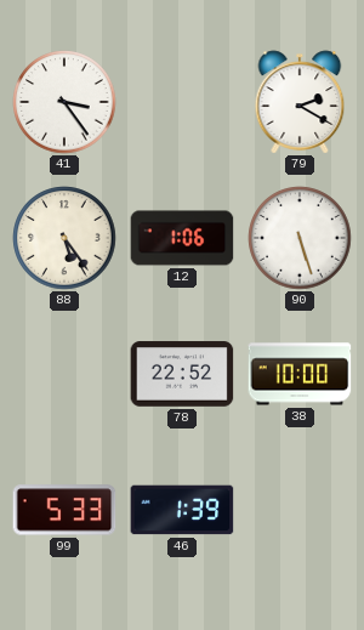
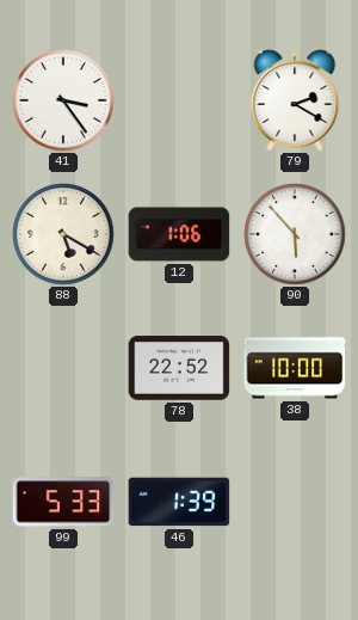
88: 5:24 -> 5:20 (63, 234)
90: 5:27 -> 5:53 (295, 234)
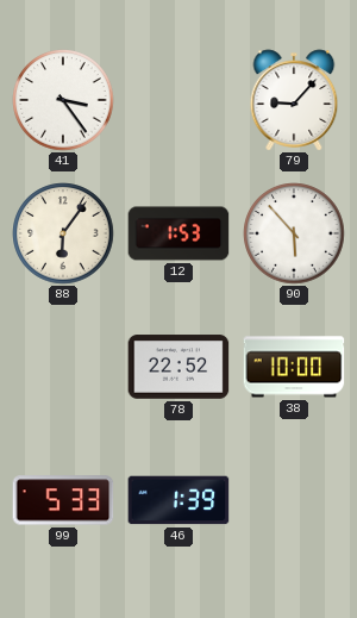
79: 2:20 -> 9:07 (294, 100)
88: 5:20 -> 6:06 (63, 233)
12: 1:06 -> 1:53 (178, 233)
